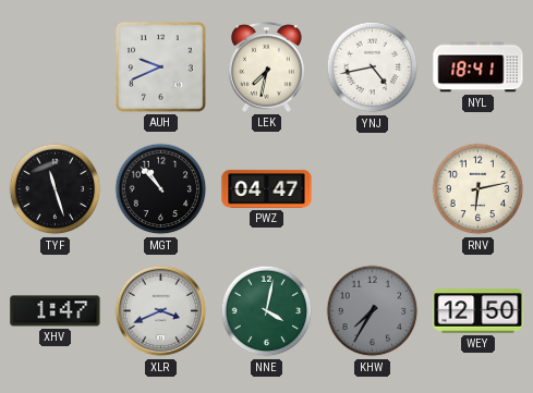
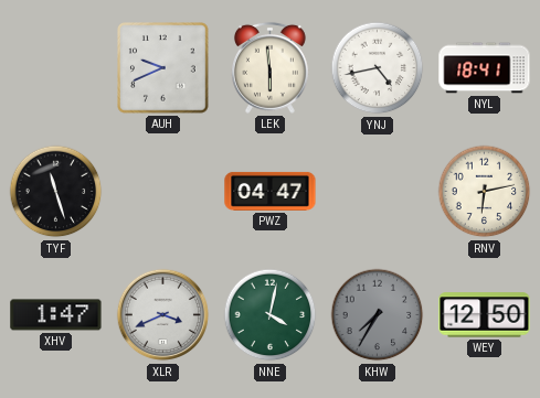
LEK: 7:32 -> 5:59 (269, 67)
MGT: 10:53 -> none (161, 189)
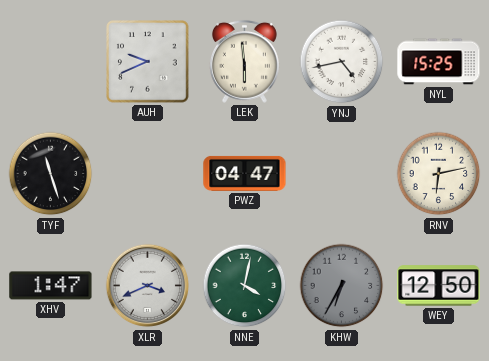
NYL: 18:41 -> 15:25 (439, 62)
KHW: 7:35 -> 6:35 (342, 286)
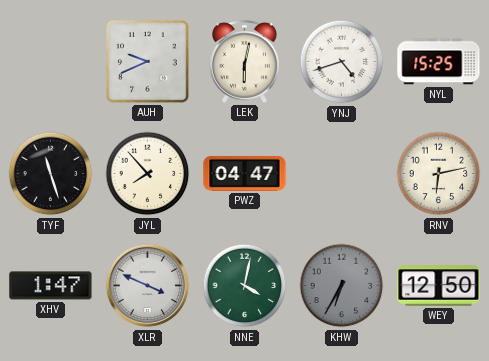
LEK: 5:59 -> 6:02 (244, 61)
YNJ: 4:43 -> 4:42 (342, 62)
JYL: none -> 7:53 (148, 174)
XLR: 3:41 -> 3:49 (148, 286)
